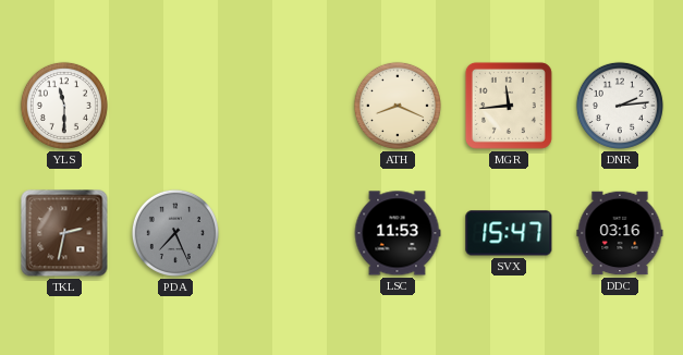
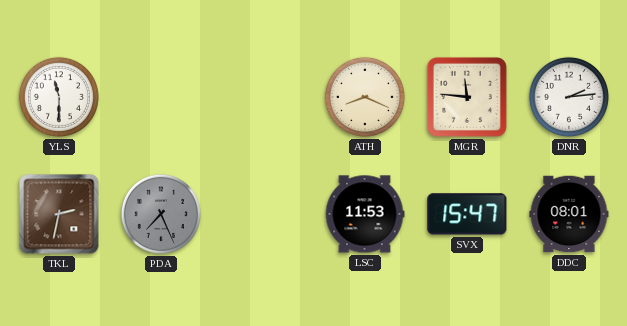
MGR: 11:44 -> 11:46 (467, 97)
DDC: 03:16 -> 08:01 (569, 214)
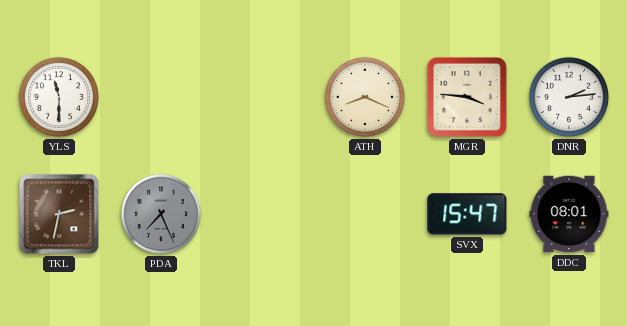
MGR: 11:46 -> 3:46 (467, 97)
LSC: 11:53 -> none (365, 214)
